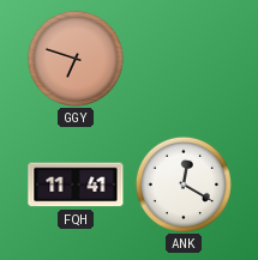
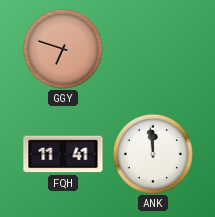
ANK: 12:20 -> 11:59 (153, 154)
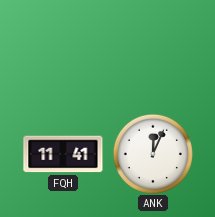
GGY: 6:48 -> none (63, 49)
ANK: 11:59 -> 12:04 (153, 154)
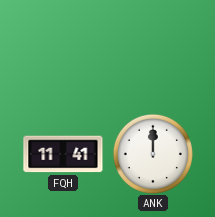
ANK: 12:04 -> 12:00 (153, 154)
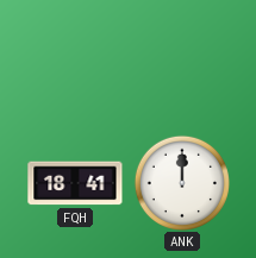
FQH: 11:41 -> 18:41 (75, 183)
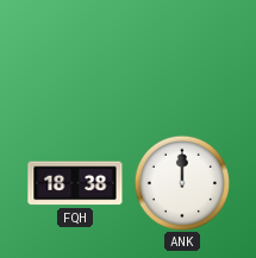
FQH: 18:41 -> 18:38 (75, 183)
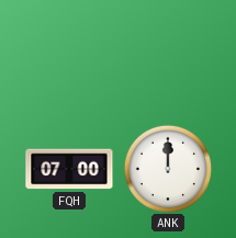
FQH: 18:38 -> 07:00 (69, 169)
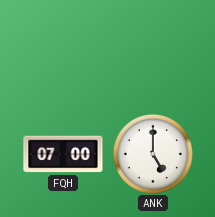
ANK: 12:00 -> 5:00 (153, 154)
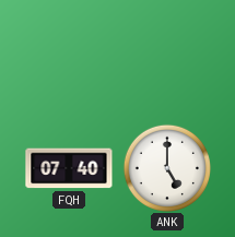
FQH: 07:00 -> 07:40 (69, 168)
